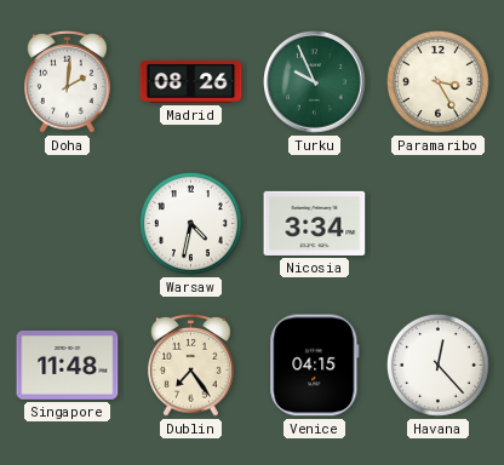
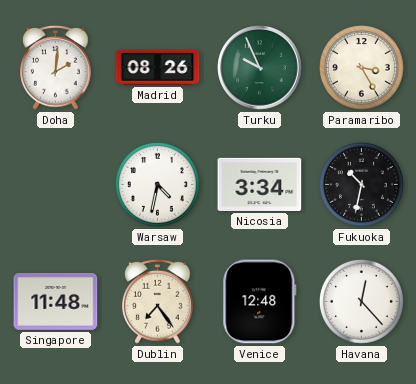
Fukuoka: none -> 10:32 (361, 184)
Venice: 04:15 -> 12:48 (260, 302)
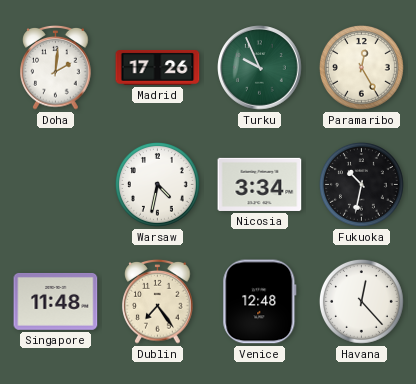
Madrid: 08:26 -> 17:26 (158, 67)
Paramaribo: 3:25 -> 12:25 (361, 67)
